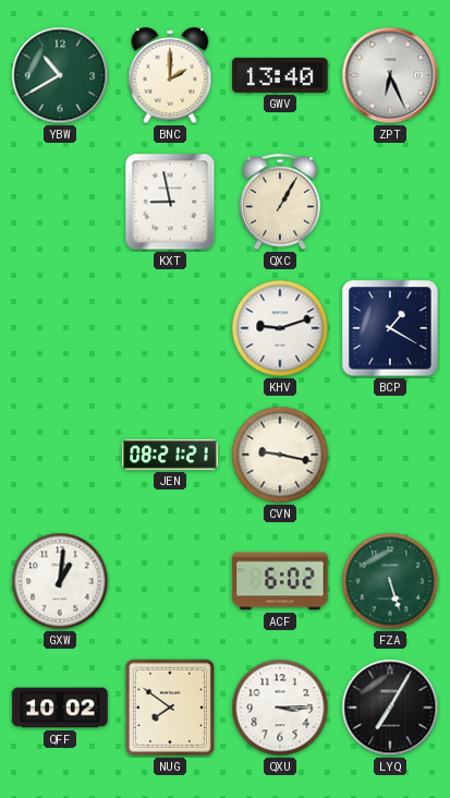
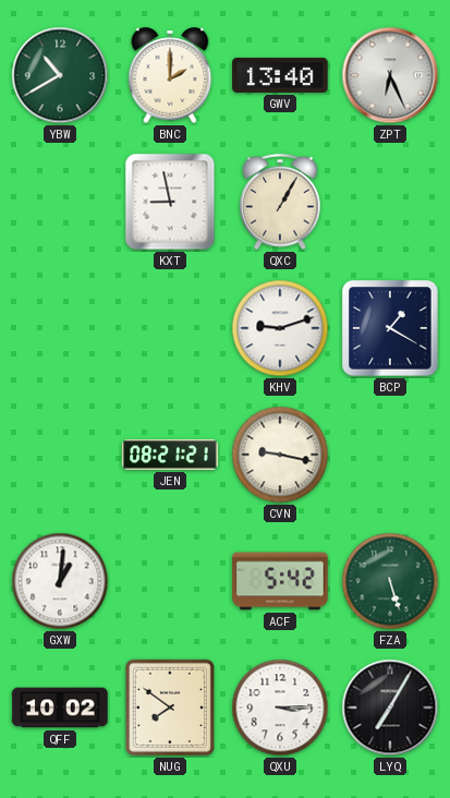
ACF: 6:02 -> 5:42 (280, 581)
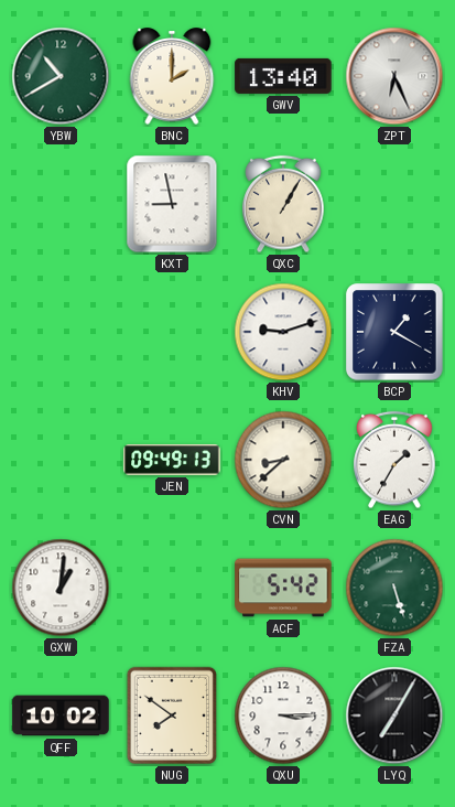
JEN: 08:21 -> 09:49 (172, 460)
CVN: 9:17 -> 8:38 (283, 460)
EAG: none -> 1:35 (394, 460)
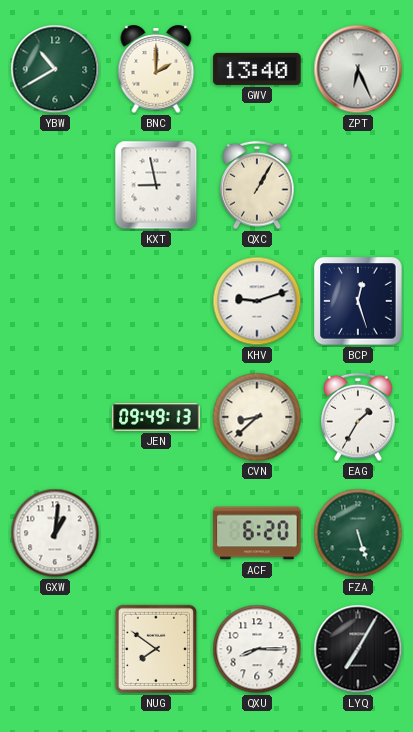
BCP: 1:20 -> 12:27 (358, 301)
ACF: 5:42 -> 6:20 (257, 533)
QFF: 10:02 -> none (61, 715)
QXU: 3:15 -> 8:15 (257, 649)
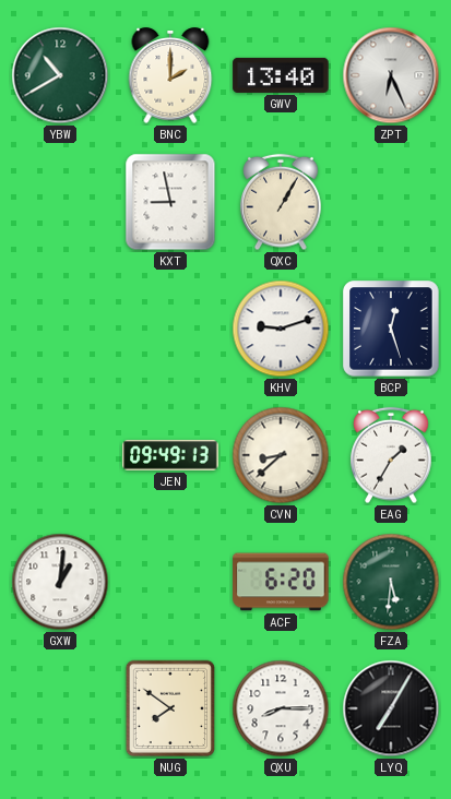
FZA: 5:27 -> 5:31 (391, 582)
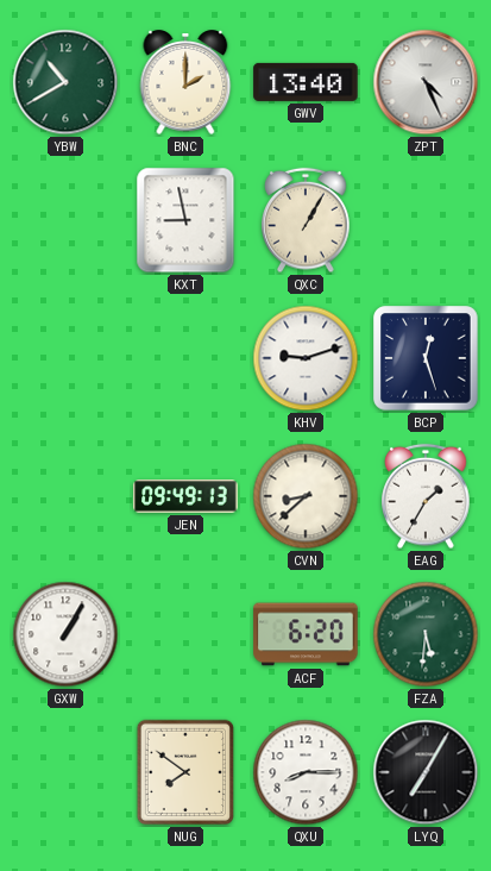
ZPT: 6:26 -> 4:26 (426, 82)
GXW: 1:01 -> 1:05 (65, 634)
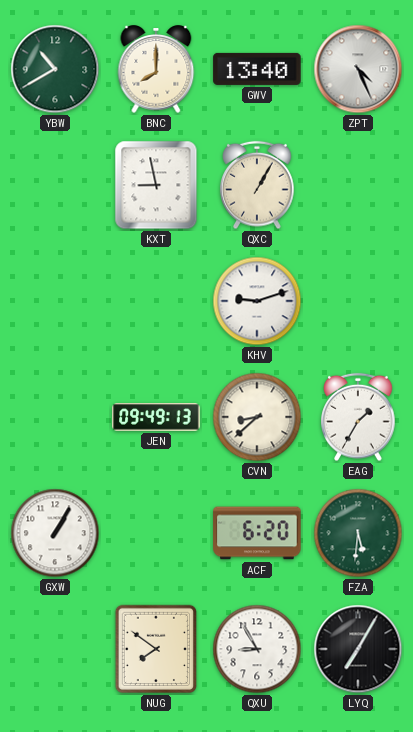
BNC: 2:00 -> 8:00 (156, 69)
BCP: 12:27 -> none (426, 358)
QXU: 8:15 -> 8:55 (257, 649)
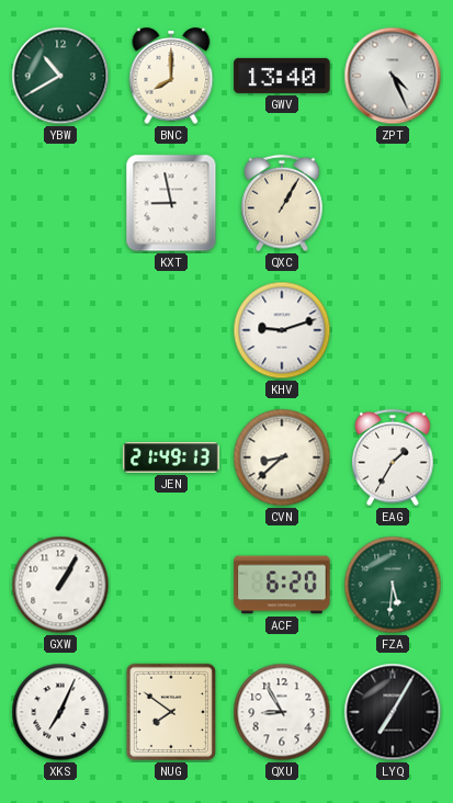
JEN: 09:49 -> 21:49 (171, 457)
XKS: none -> 7:04 (60, 712)
